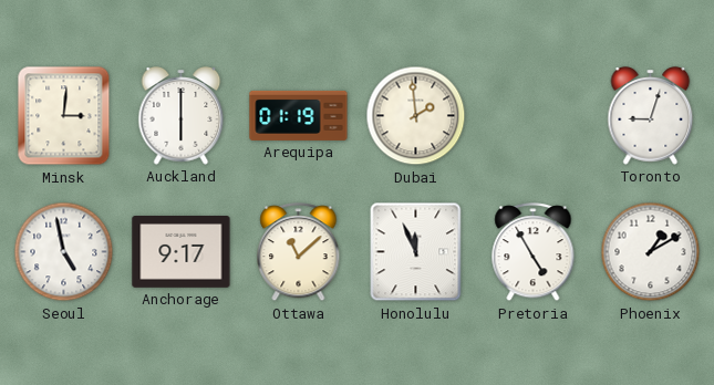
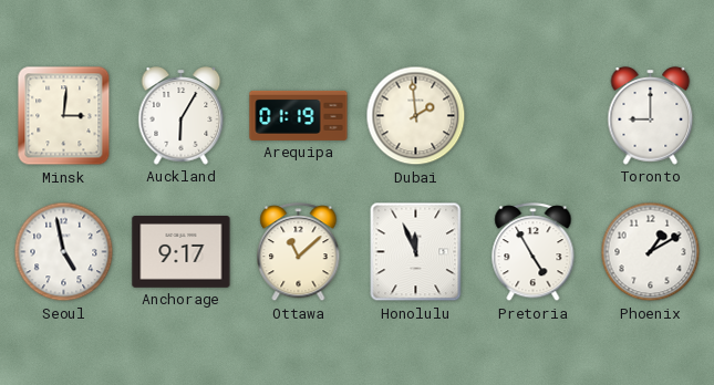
Auckland: 6:00 -> 6:05 (182, 116)
Toronto: 9:03 -> 9:00 (651, 116)
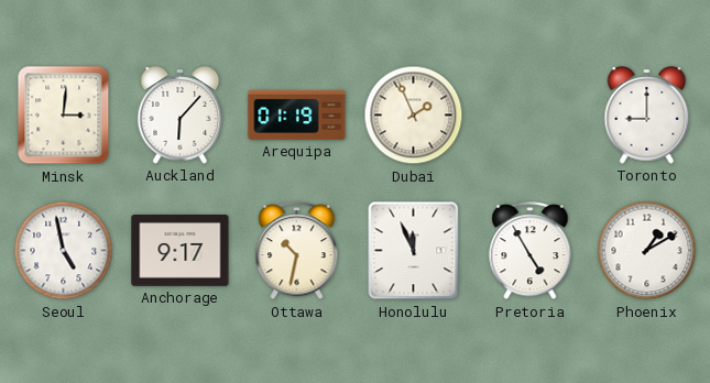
Auckland: 6:05 -> 6:07 (181, 116)
Dubai: 1:59 -> 1:56 (414, 116)
Ottawa: 11:08 -> 10:32 (297, 251)
